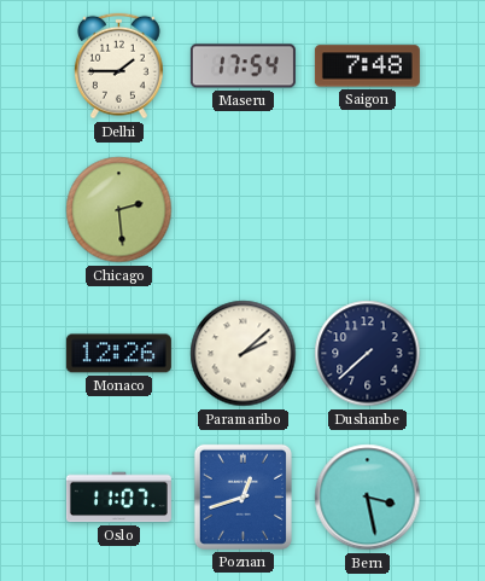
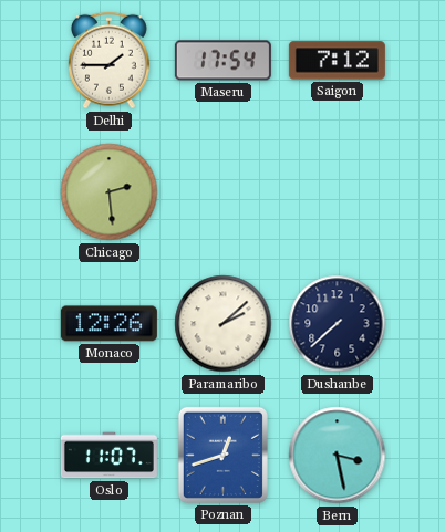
Saigon: 7:48 -> 7:12 (337, 61)
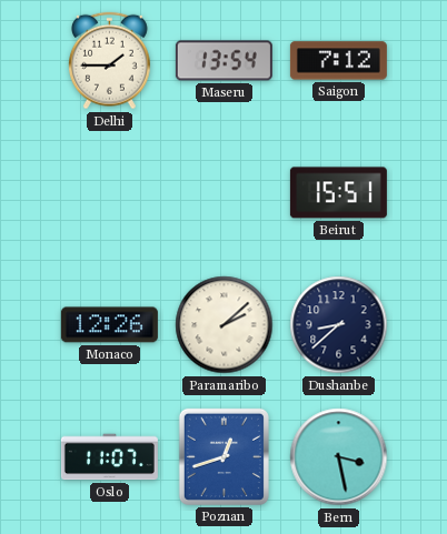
Maseru: 17:54 -> 13:54 (223, 61)
Chicago: 2:29 -> none (110, 192)
Beirut: none -> 15:51 (338, 193)
Dushanbe: 7:38 -> 8:38 (339, 325)
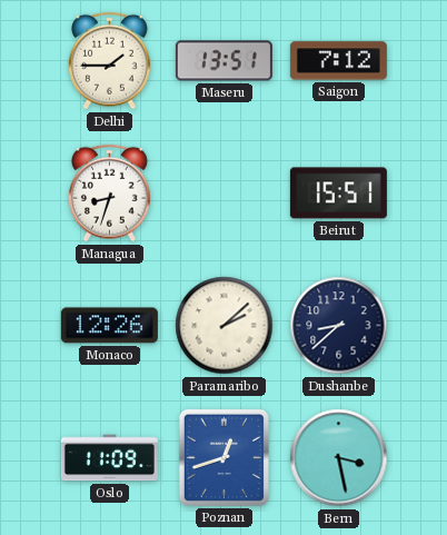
Maseru: 13:54 -> 13:51 (223, 61)
Managua: none -> 8:33 (109, 194)
Oslo: 11:07 -> 11:09 (109, 458)
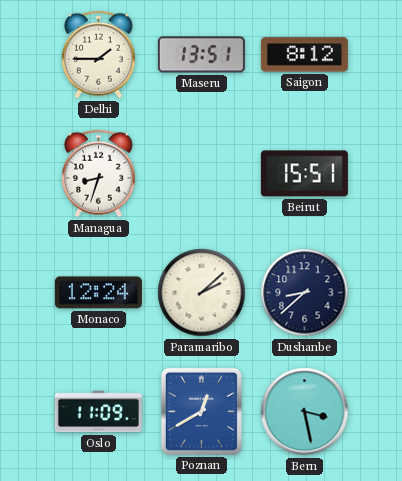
Saigon: 7:12 -> 8:12 (304, 55)
Monaco: 12:26 -> 12:24 (98, 293)
Poznan: 12:42 -> 12:40 (201, 411)
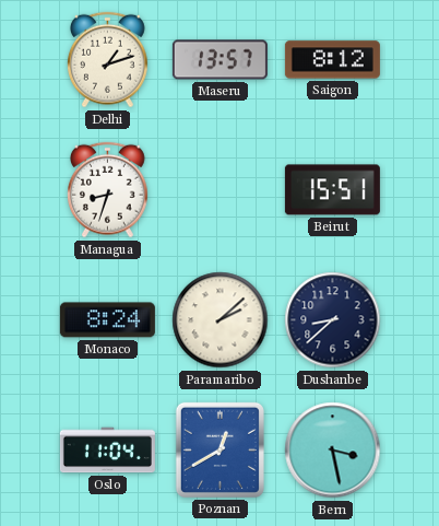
Delhi: 1:45 -> 1:12 (107, 60)
Maseru: 13:51 -> 13:57 (220, 60)
Monaco: 12:24 -> 8:24 (107, 320)
Oslo: 11:09 -> 11:04 (107, 451)
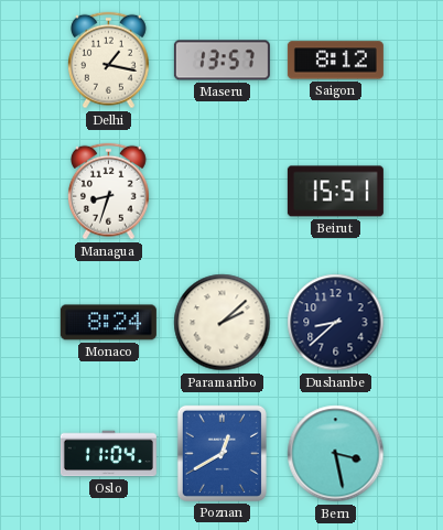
Delhi: 1:12 -> 1:17 (108, 61)
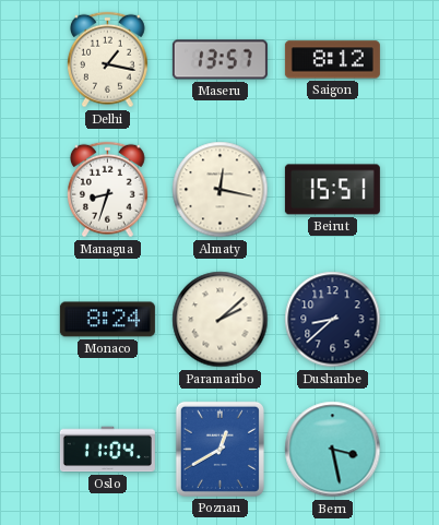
Almaty: none -> 12:17 (221, 190)
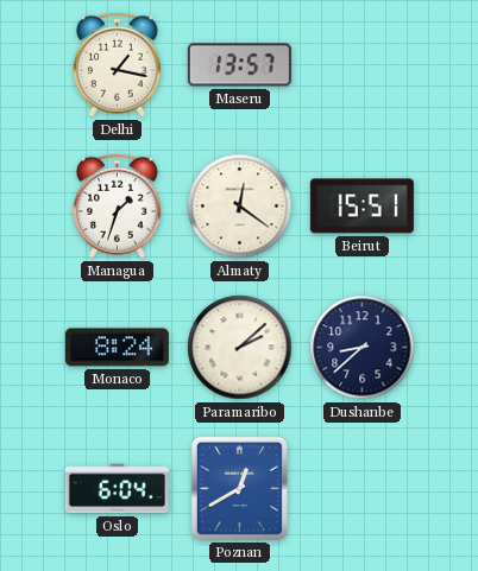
Saigon: 8:12 -> none (332, 60)
Managua: 8:33 -> 1:33 (117, 207)
Almaty: 12:17 -> 12:21 (240, 207)
Oslo: 11:04 -> 6:04 (117, 489)
Bern: 3:28 -> none (333, 450)
